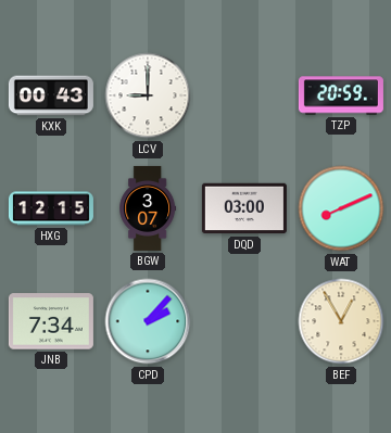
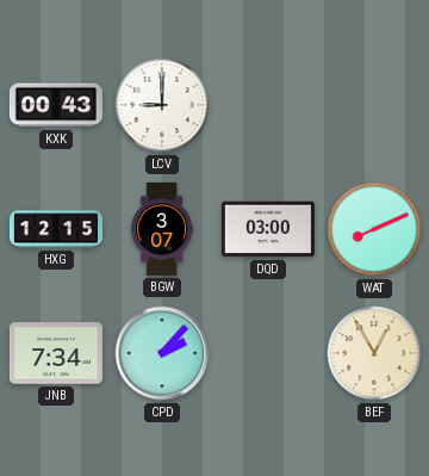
TZP: 20:59 -> none (341, 95)
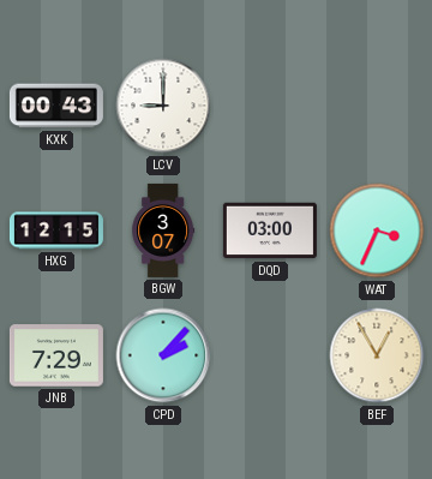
WAT: 8:11 -> 3:34 (377, 230)
JNB: 7:34 -> 7:29 (56, 355)
